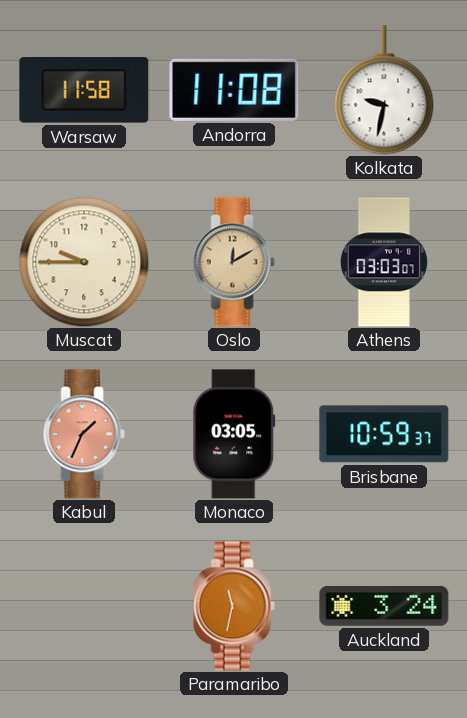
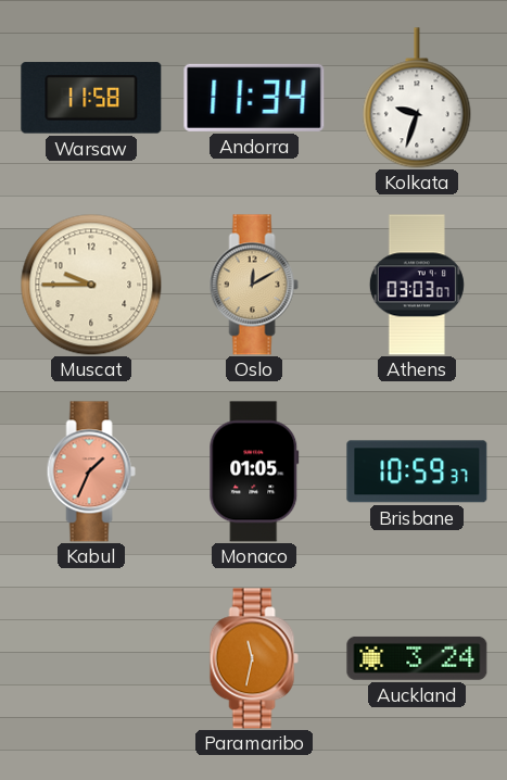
Andorra: 11:08 -> 11:34 (254, 98)
Kolkata: 9:32 -> 9:33 (417, 98)
Monaco: 03:05 -> 01:05 (254, 471)
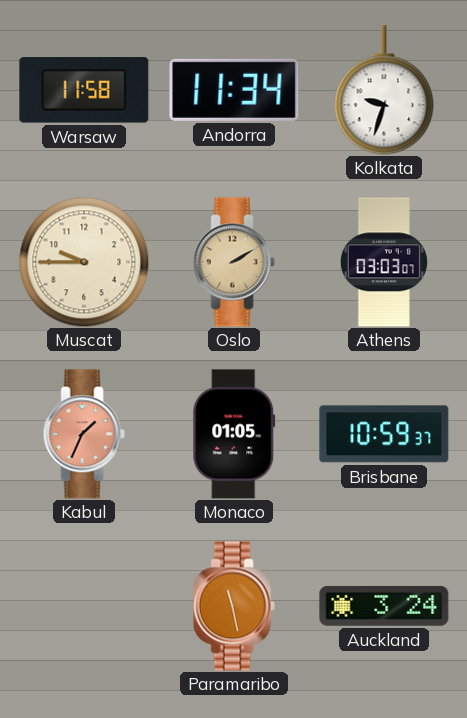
Oslo: 12:10 -> 2:10 (234, 262)
Paramaribo: 11:32 -> 11:28 (234, 606)
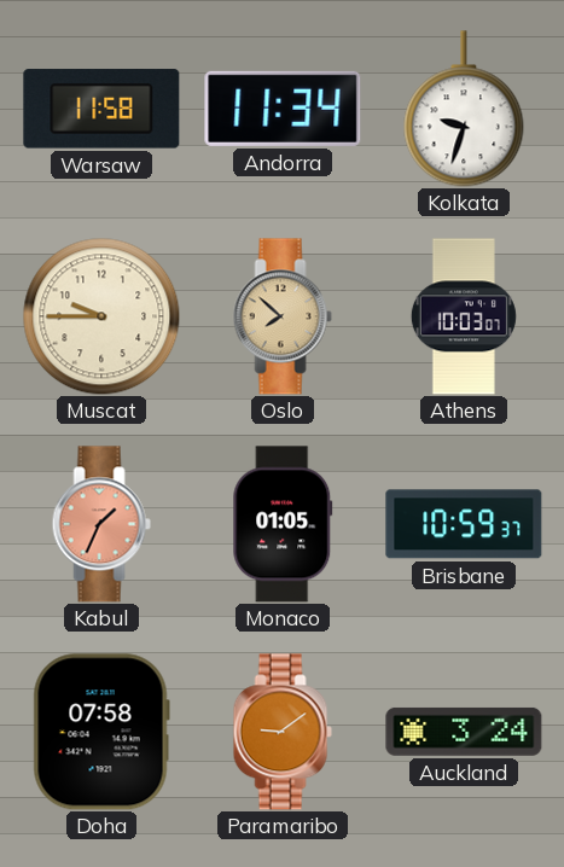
Oslo: 2:10 -> 7:52 (283, 316)
Athens: 03:03 -> 10:03 (464, 316)
Doha: none -> 07:58 (101, 732)
Paramaribo: 11:28 -> 9:09 (283, 732)
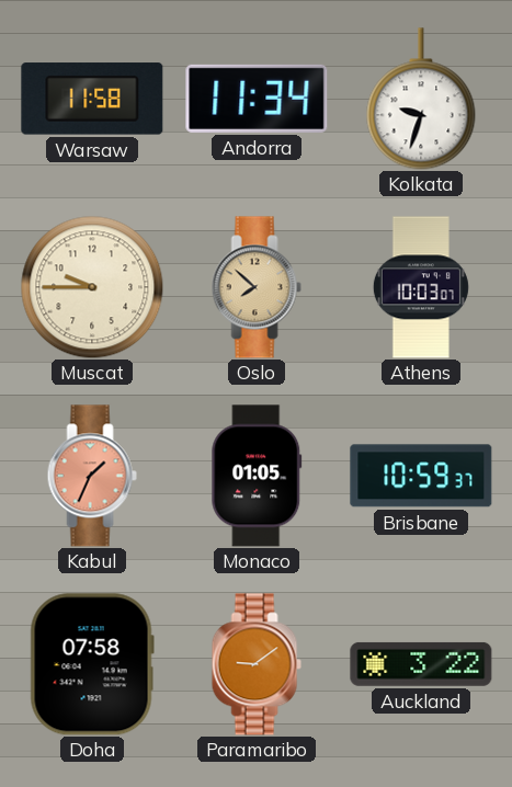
Auckland: 3:24 -> 3:22 (421, 664)
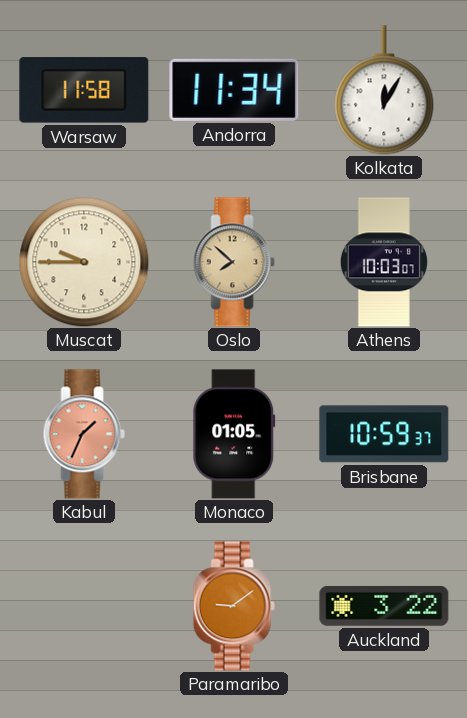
Kolkata: 9:33 -> 12:05 (384, 90)
Doha: 07:58 -> none (92, 664)
